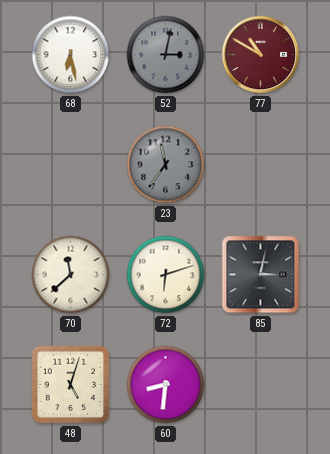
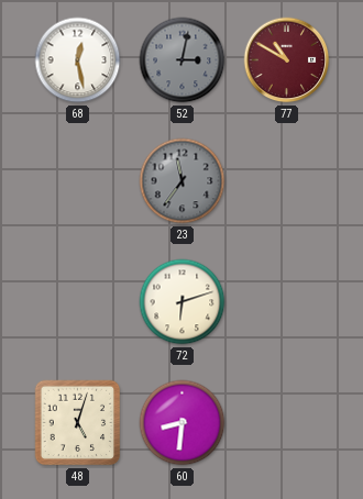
68: 6:28 -> 12:28 (78, 60)
70: 11:38 -> none (71, 275)
85: 3:02 -> none (261, 275)
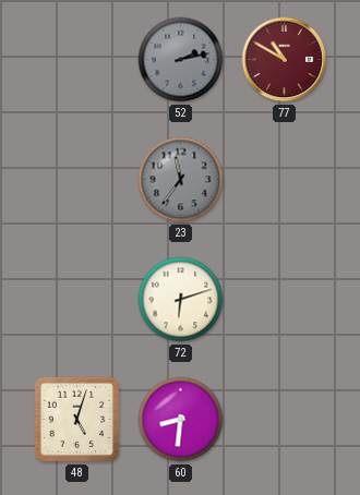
68: 12:28 -> none (78, 60)
52: 3:02 -> 2:13 (181, 60)
